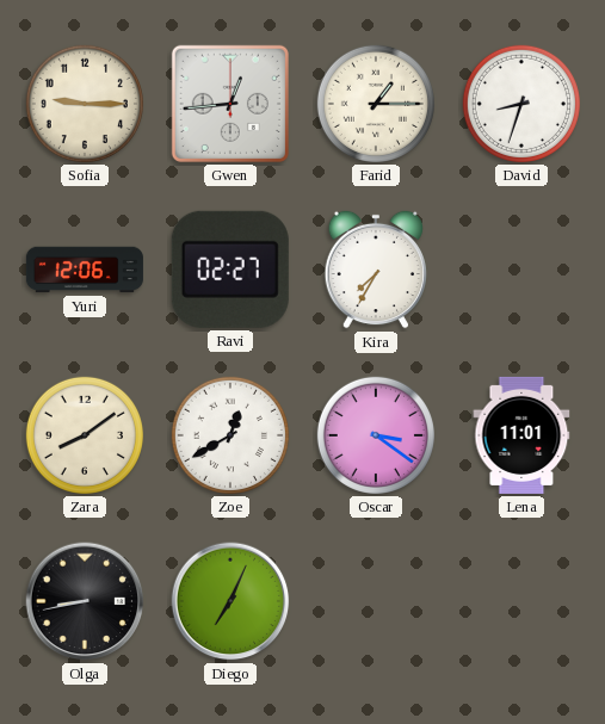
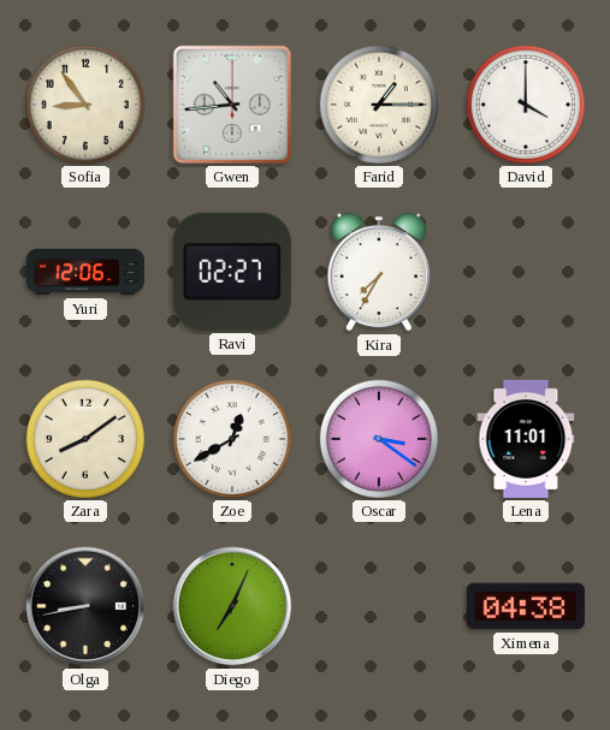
Sofia: 9:15 -> 8:54 (85, 105)
Gwen: 12:44 -> 10:44 (232, 105)
David: 8:33 -> 4:00 (526, 105)
Ximena: none -> 04:38 (526, 606)
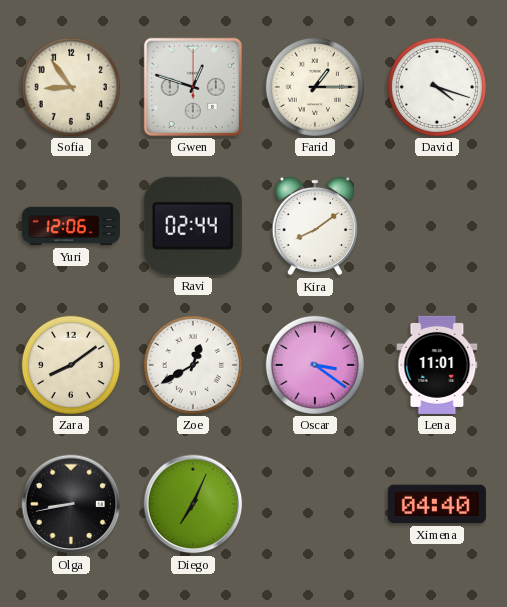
Gwen: 10:44 -> 12:48 (193, 87)
David: 4:00 -> 4:18 (437, 87)
Ravi: 02:27 -> 02:44 (193, 226)
Kira: 7:35 -> 8:09 (314, 226)
Ximena: 04:38 -> 04:40 (437, 504)
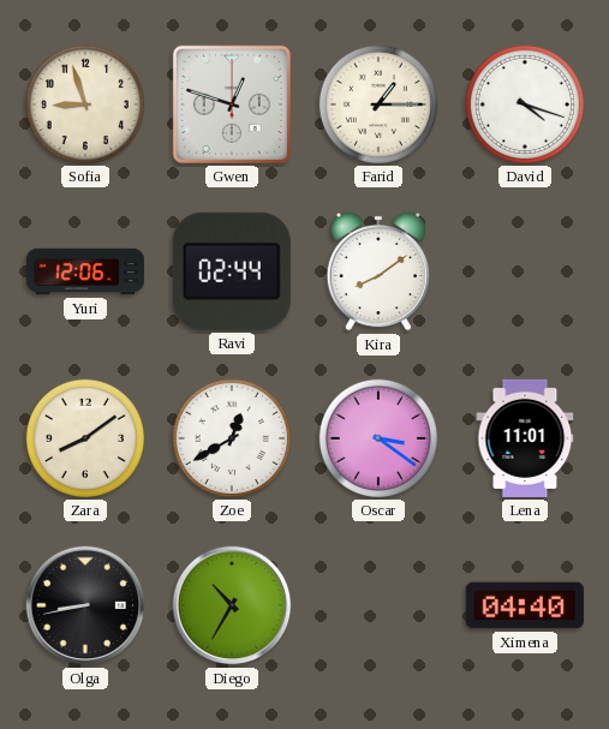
Sofia: 8:54 -> 8:57 (85, 104)
Diego: 7:04 -> 10:35 (232, 605)
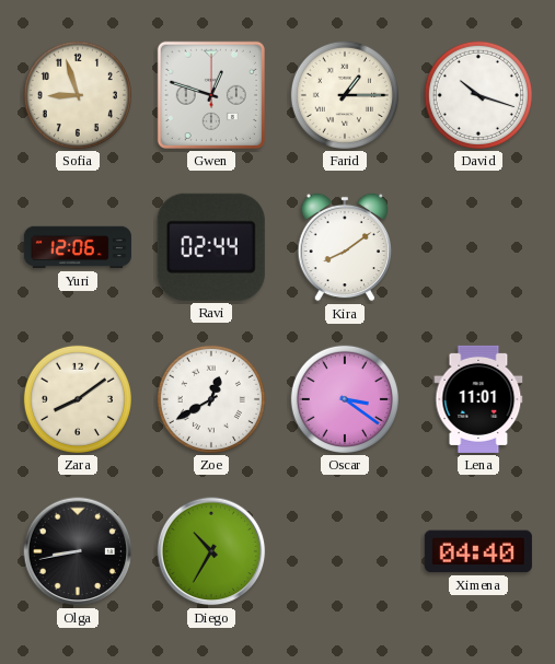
David: 4:18 -> 10:18 (478, 95)
